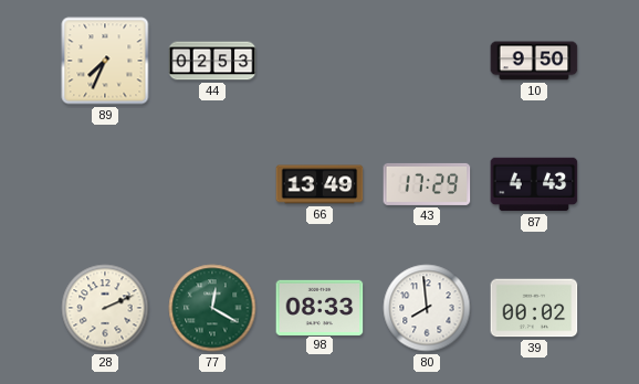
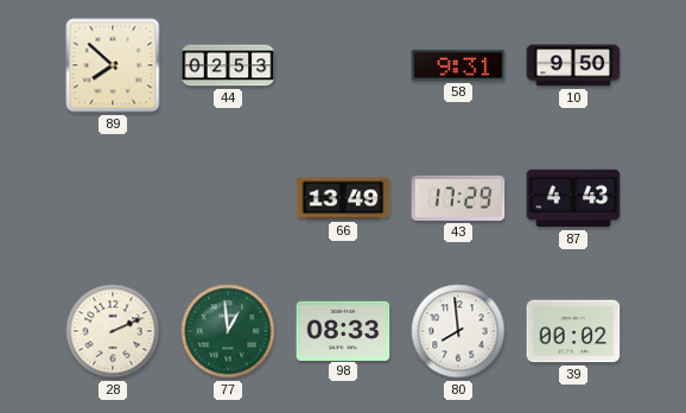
89: 7:34 -> 7:52 (113, 65)
58: none -> 9:31 (458, 65)
77: 12:20 -> 12:59 (228, 331)
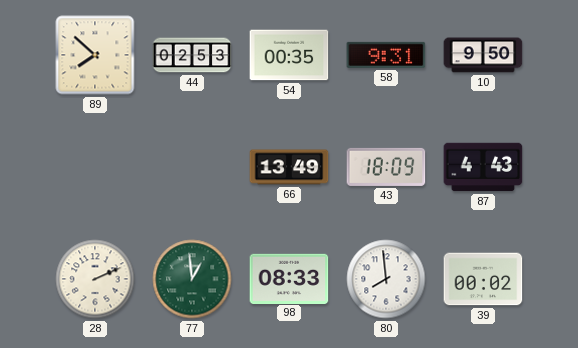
54: none -> 00:35 (289, 55)
43: 17:29 -> 18:09 (386, 167)
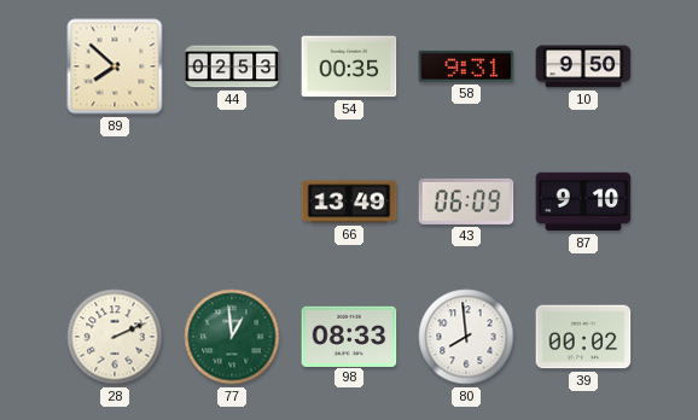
43: 18:09 -> 06:09 (466, 202)
87: 4:43 -> 9:10 (583, 202)
